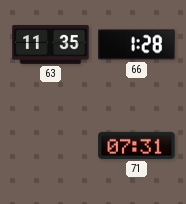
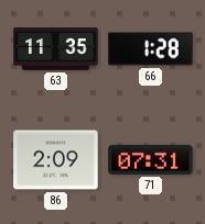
86: none -> 2:09 (56, 160)
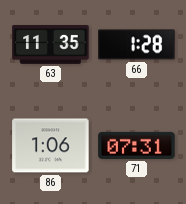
86: 2:09 -> 1:06 (51, 146)
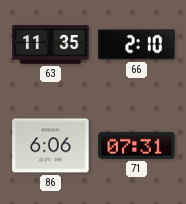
66: 1:28 -> 2:10 (137, 45)
86: 1:06 -> 6:06 (51, 146)
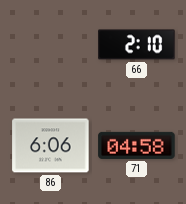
63: 11:35 -> none (51, 44)
71: 07:31 -> 04:58 (137, 145)
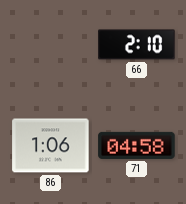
86: 6:06 -> 1:06 (51, 146)
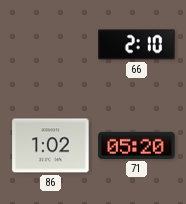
86: 1:06 -> 1:02 (51, 146)
71: 04:58 -> 05:20 (137, 145)
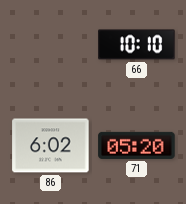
66: 2:10 -> 10:10 (137, 45)
86: 1:02 -> 6:02 (51, 146)
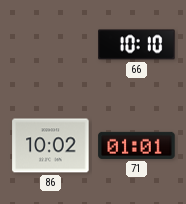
86: 6:02 -> 10:02 (51, 146)
71: 05:20 -> 01:01 (137, 145)
